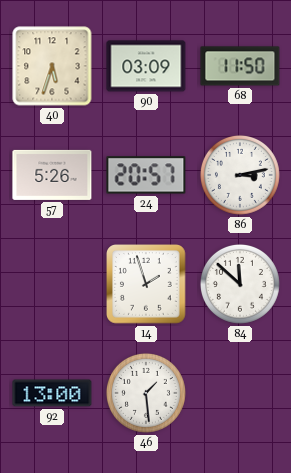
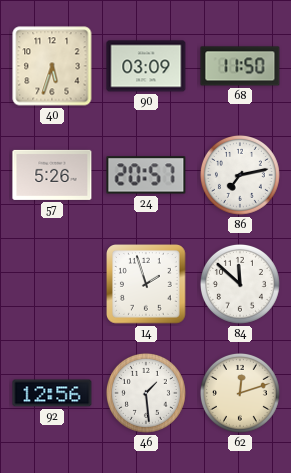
86: 3:13 -> 7:13 (240, 175)
92: 13:00 -> 12:56 (52, 393)
62: none -> 12:12 (240, 393)
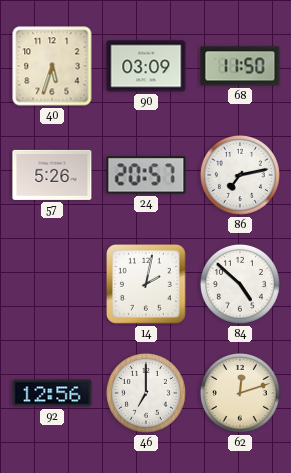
14: 1:57 -> 2:02 (147, 285)
84: 11:52 -> 4:52 (240, 284)
46: 1:29 -> 7:00 (146, 393)
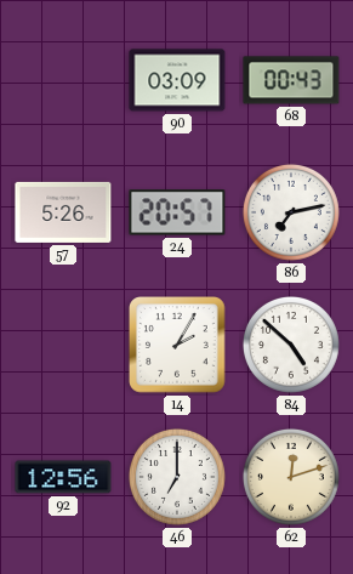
40: 5:33 -> none (52, 66)
68: 11:50 -> 00:43 (291, 80)
14: 2:02 -> 2:05 (178, 346)
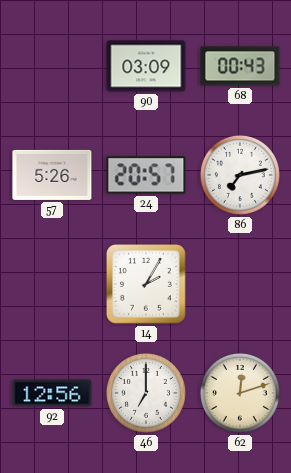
84: 4:52 -> none (291, 345)
